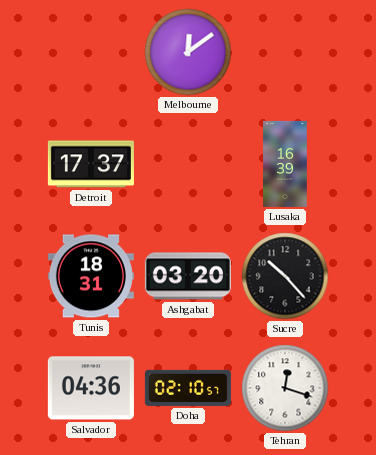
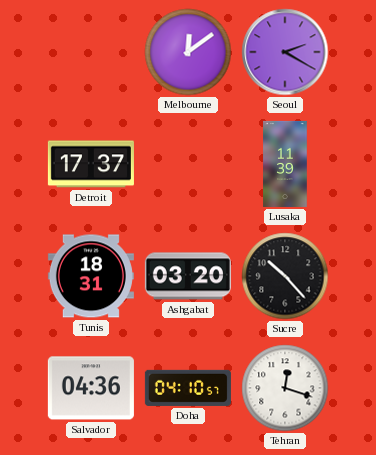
Seoul: none -> 2:20 (285, 52)
Lusaka: 16:39 -> 11:39 (285, 164)
Doha: 02:10 -> 04:10 (188, 388)
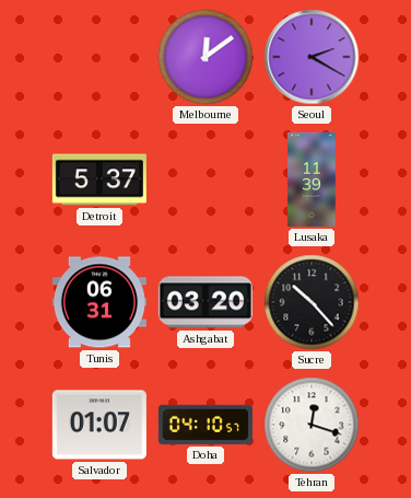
Detroit: 17:37 -> 5:37 (99, 179)
Tunis: 18:31 -> 06:31 (99, 302)
Salvador: 04:36 -> 01:07 (99, 425)
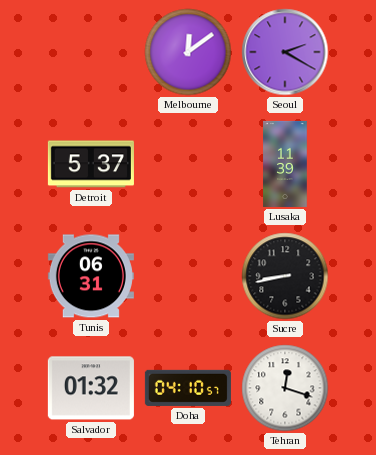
Ashgabat: 03:20 -> none (205, 302)
Sucre: 10:23 -> 8:43 (285, 276)
Salvador: 01:07 -> 01:32 (91, 388)
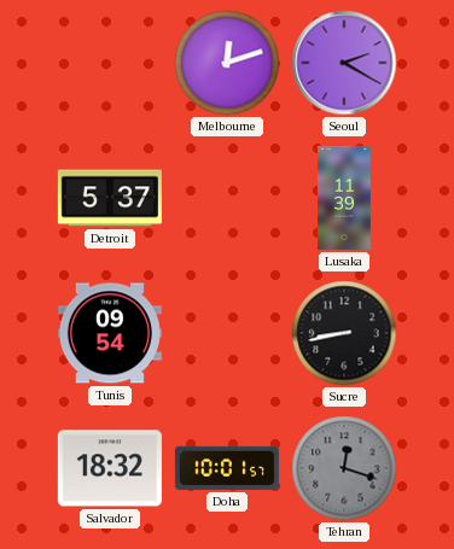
Melbourne: 12:09 -> 12:12 (227, 63)
Tunis: 06:31 -> 09:54 (110, 333)
Salvador: 01:32 -> 18:32 (110, 468)
Doha: 04:10 -> 10:01 (227, 468)
Tehran dial: white -> grey (344, 468)
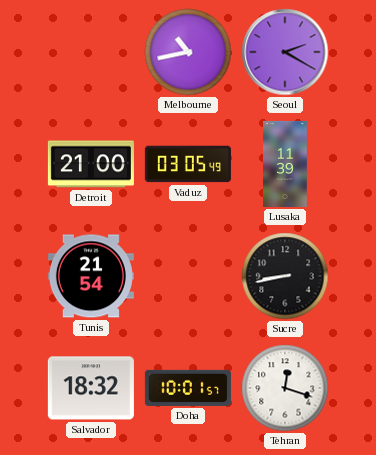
Melbourne: 12:12 -> 10:43 (188, 52)
Detroit: 5:37 -> 21:00 (91, 164)
Vaduz: none -> 03:05 (188, 164)
Tunis: 09:54 -> 21:54 (91, 276)
Tehran dial: grey -> white (285, 388)
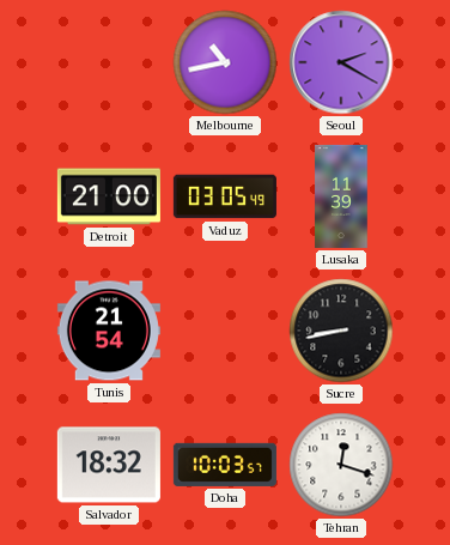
Doha: 10:01 -> 10:03 (225, 465)
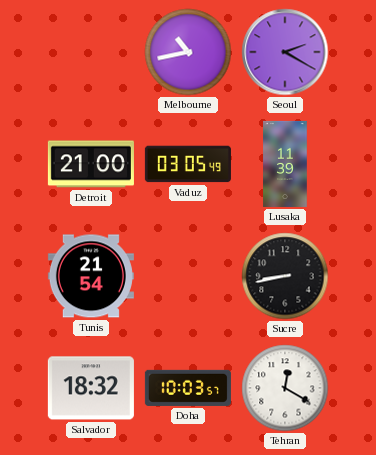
Tehran: 12:18 -> 12:20 (285, 388)
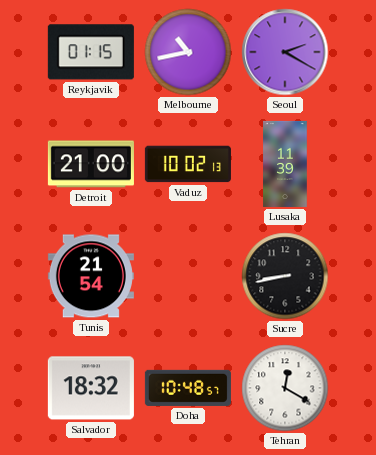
Reykjavik: none -> 01:15 (91, 52)
Vaduz: 03:05 -> 10:02 (188, 164)
Doha: 10:03 -> 10:48 (188, 388)
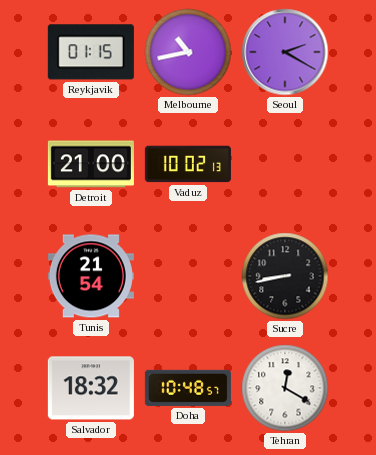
Lusaka: 11:39 -> none (285, 164)
